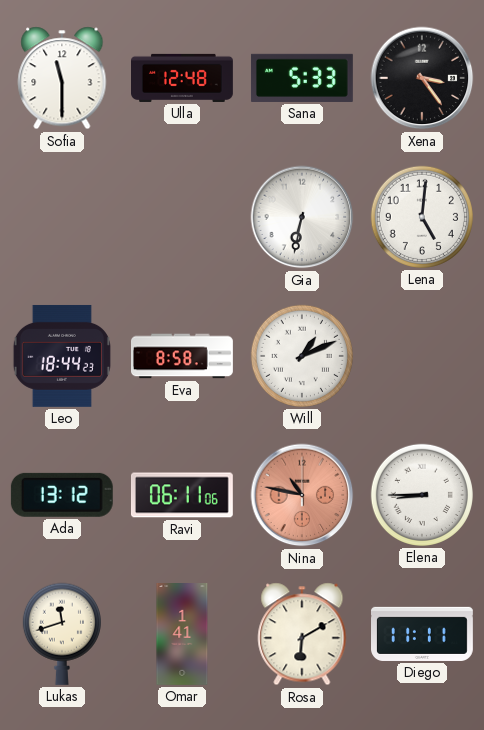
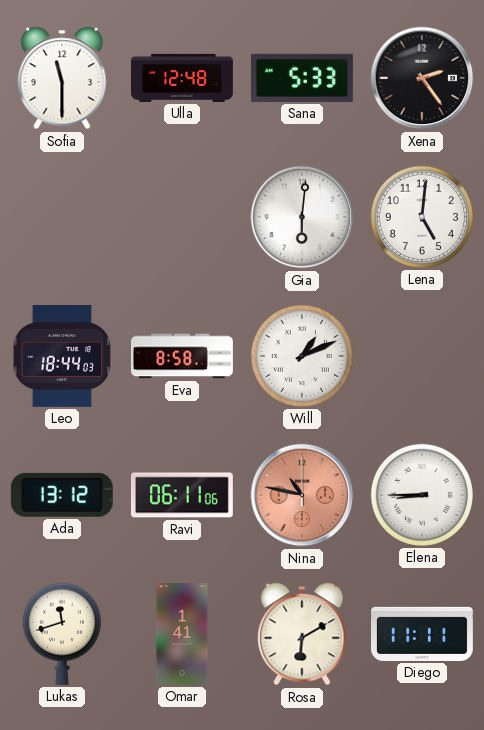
Xena: 3:24 -> 2:24 (422, 78)
Gia: 6:32 -> 6:01 (302, 217)
Leo: 18:44:23 -> 18:44:03 (62, 356)
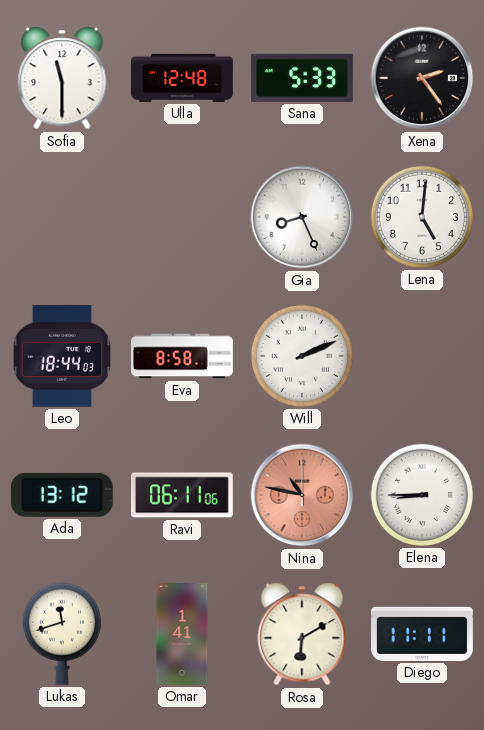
Gia: 6:01 -> 8:26 (302, 217)
Will: 1:11 -> 2:11 (302, 356)
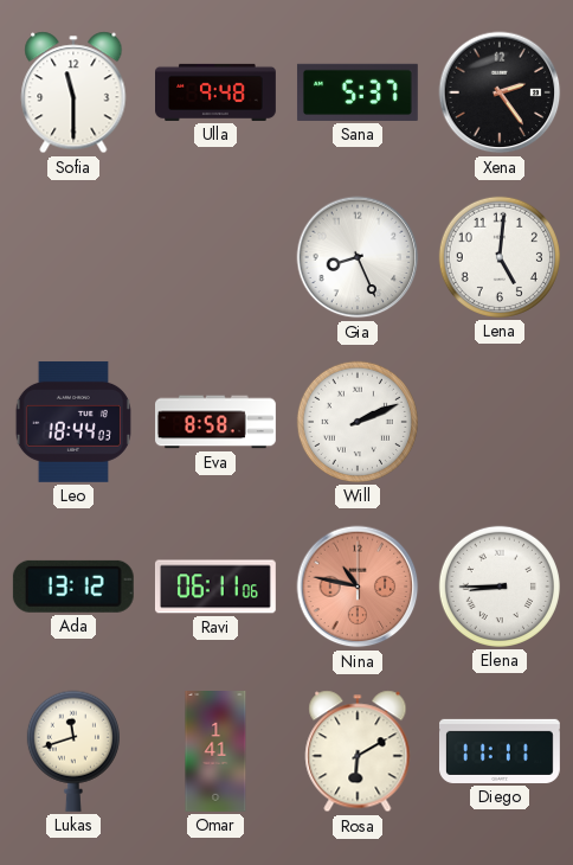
Ulla: 12:48 -> 9:48 (217, 92)
Sana: 5:33 -> 5:37 (358, 92)
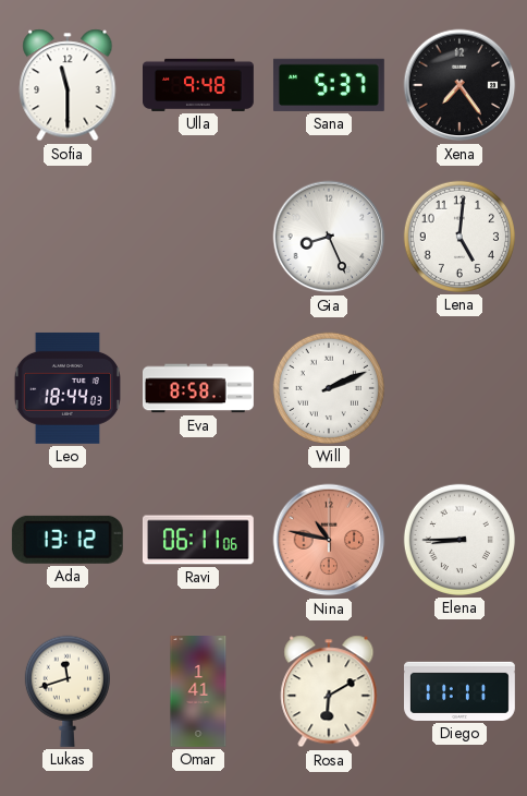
Xena: 2:24 -> 7:24 (459, 85)
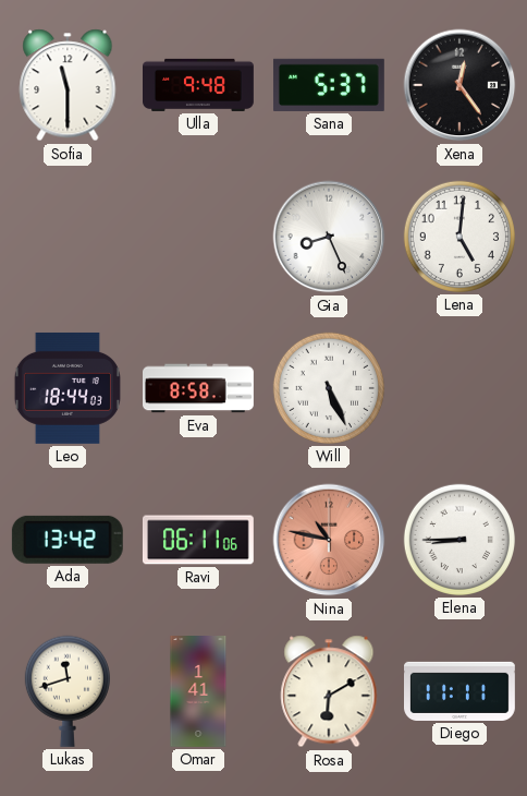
Xena: 7:24 -> 12:24 (459, 85)
Will: 2:11 -> 5:26 (329, 388)
Ada: 13:12 -> 13:42 (68, 540)
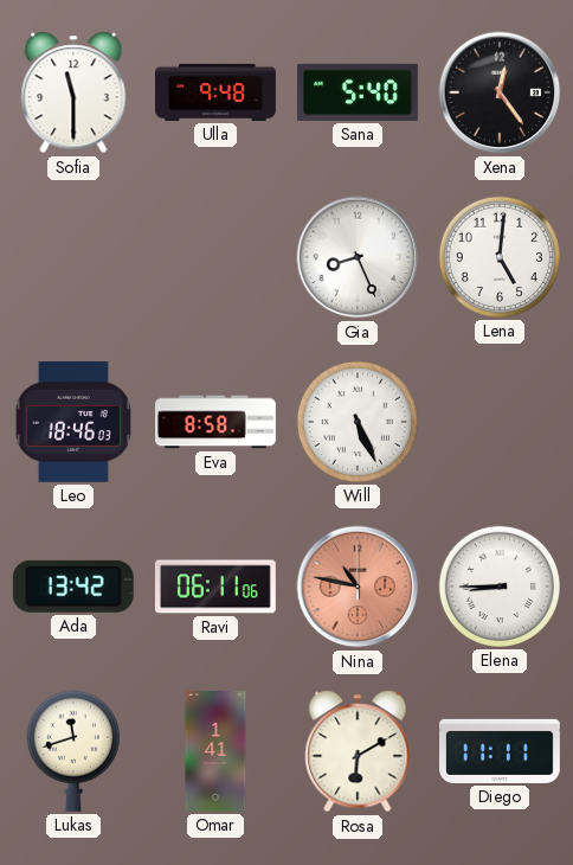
Sana: 5:37 -> 5:40 (358, 92)
Leo: 18:44 -> 18:46 (73, 422)
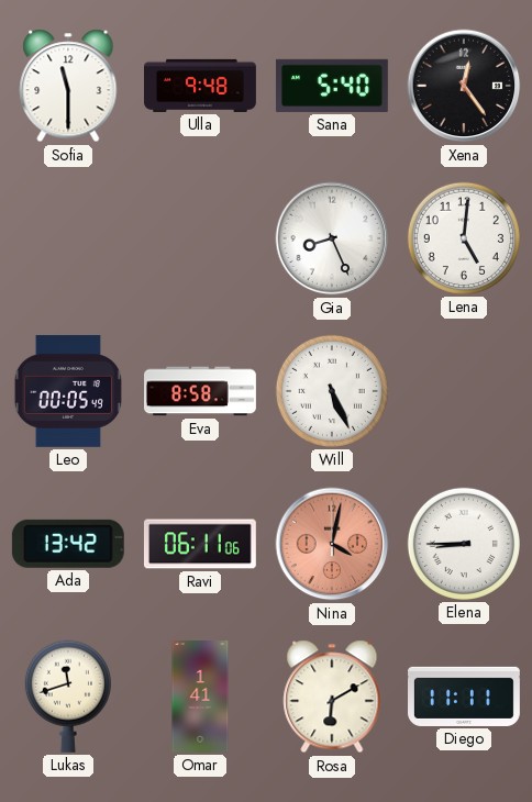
Leo: 18:46 -> 00:05 (68, 391)
Nina: 10:47 -> 4:02 (332, 544)
